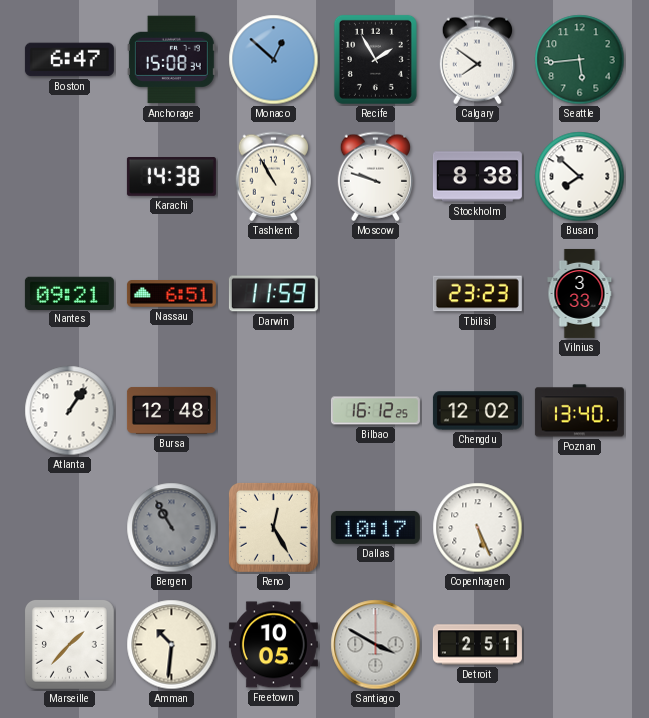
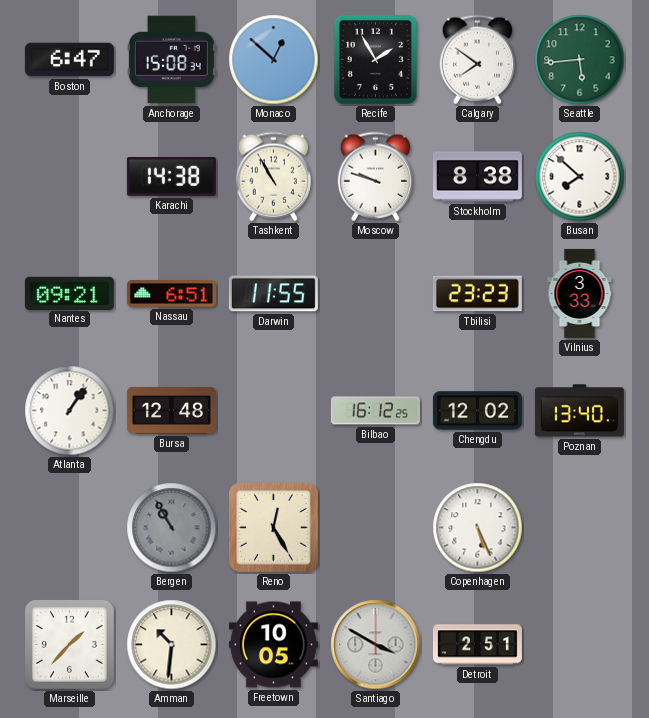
Darwin: 11:59 -> 11:55 (273, 294)
Dallas: 10:17 -> none (375, 527)
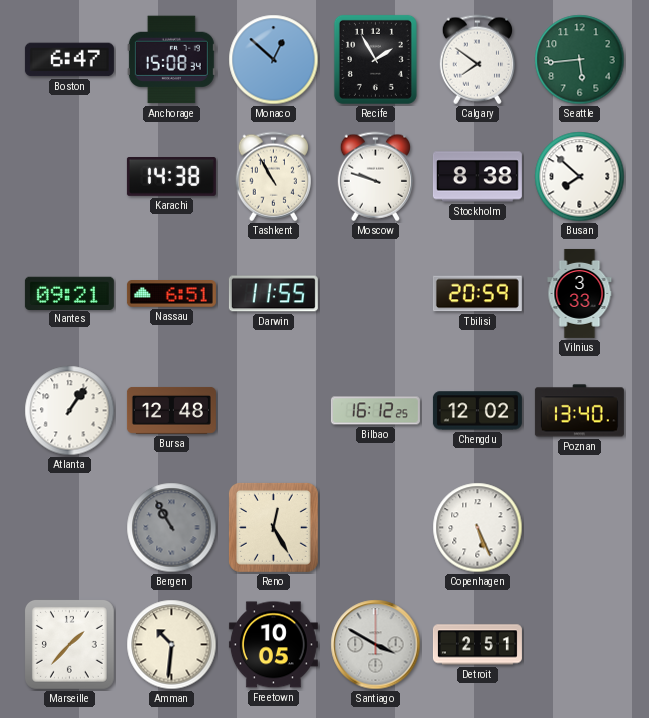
Tbilisi: 23:23 -> 20:59 (477, 294)
